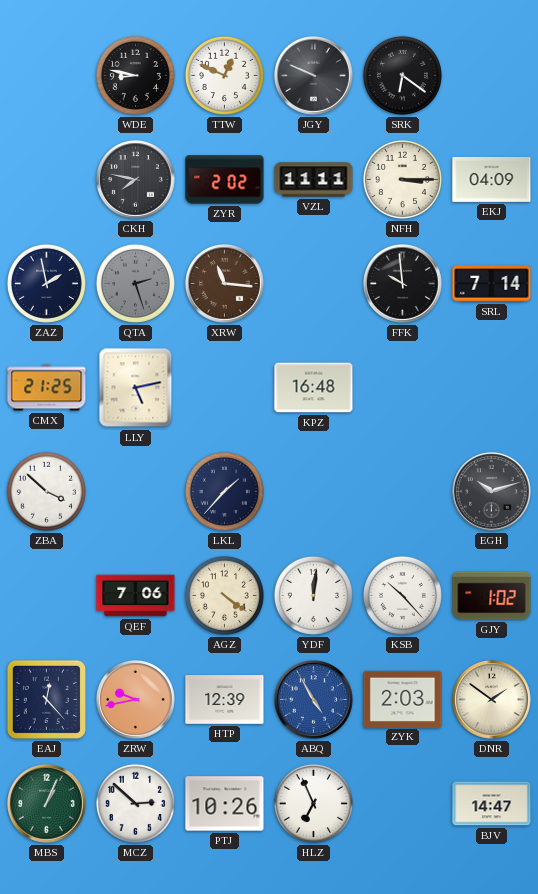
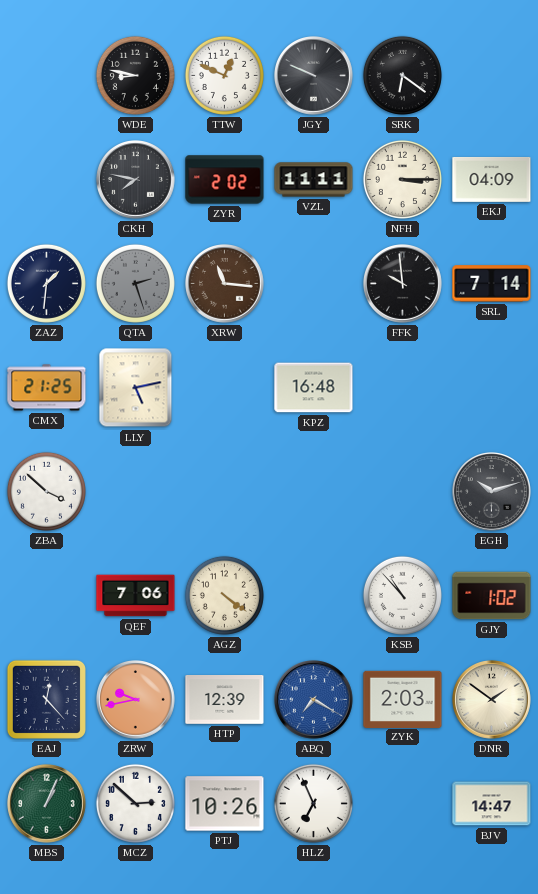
ZAZ: 1:58 -> 1:31 (46, 283)
LKL: 1:37 -> none (224, 491)
YDF: 12:01 -> none (313, 595)
KSB: 10:23 -> 10:53 (402, 595)
ABQ: 4:55 -> 7:20 (314, 700)
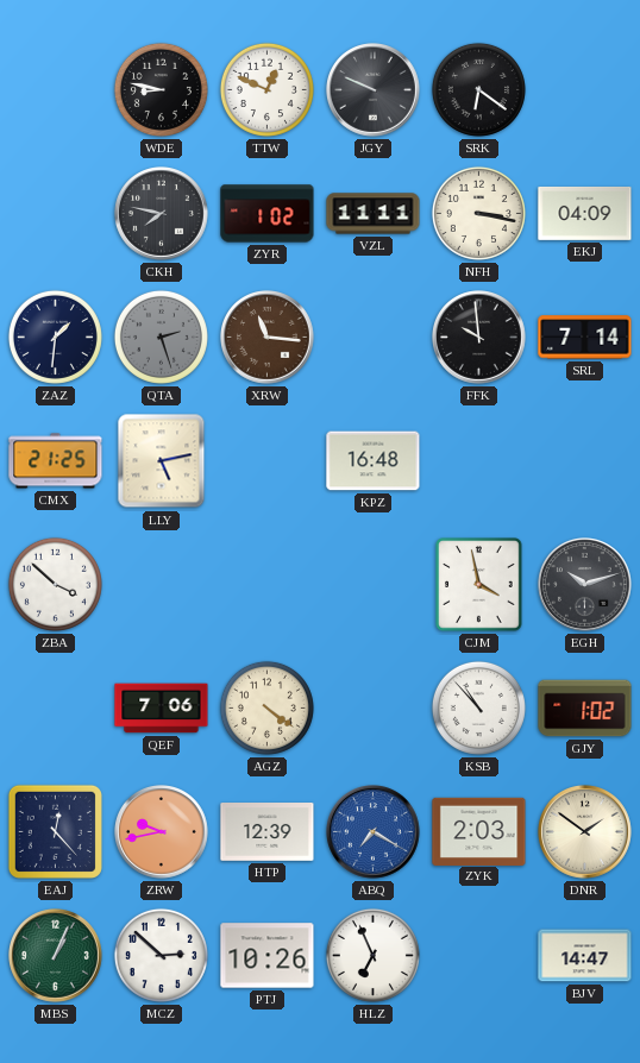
ZYR: 2:02 -> 1:02 (268, 214)
NFH: 3:15 -> 3:17 (478, 213)
CJM: none -> 3:58 (479, 585)
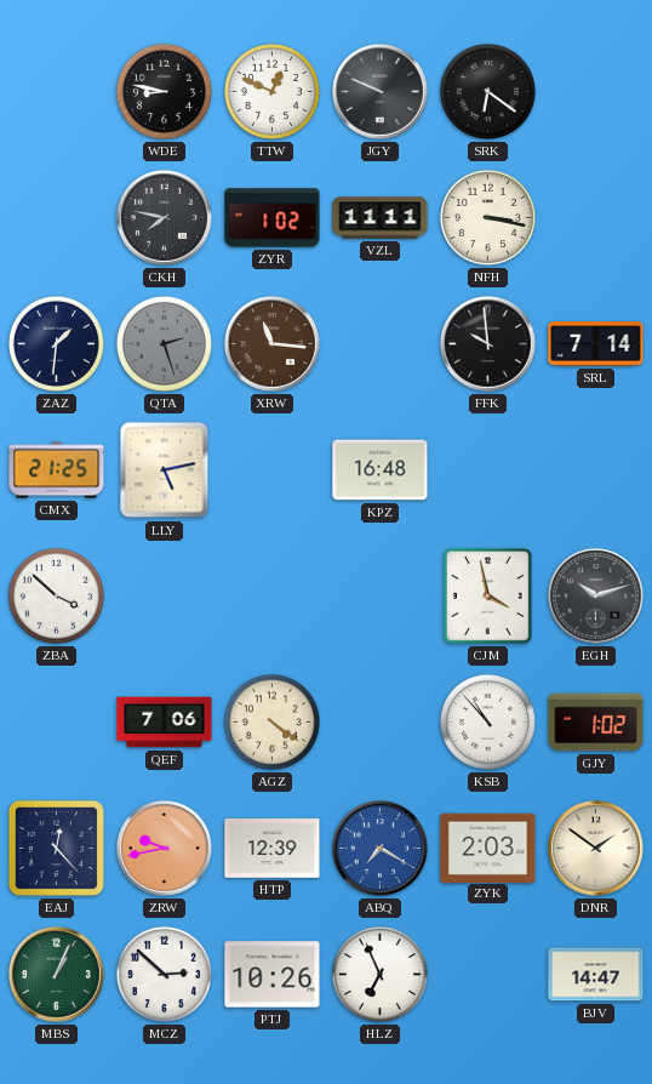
EKJ: 04:09 -> none (585, 213)
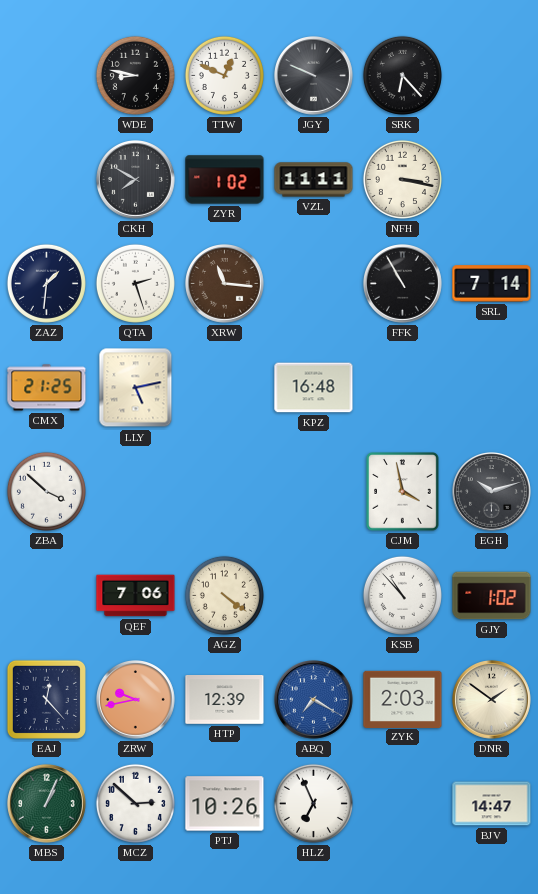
SRK: 6:21 -> 6:23 (402, 75)
CKH: 7:47 -> 7:50 (136, 180)
QTA dial: grey -> white (135, 283)
FFK: 9:59 -> 10:55 (403, 284)
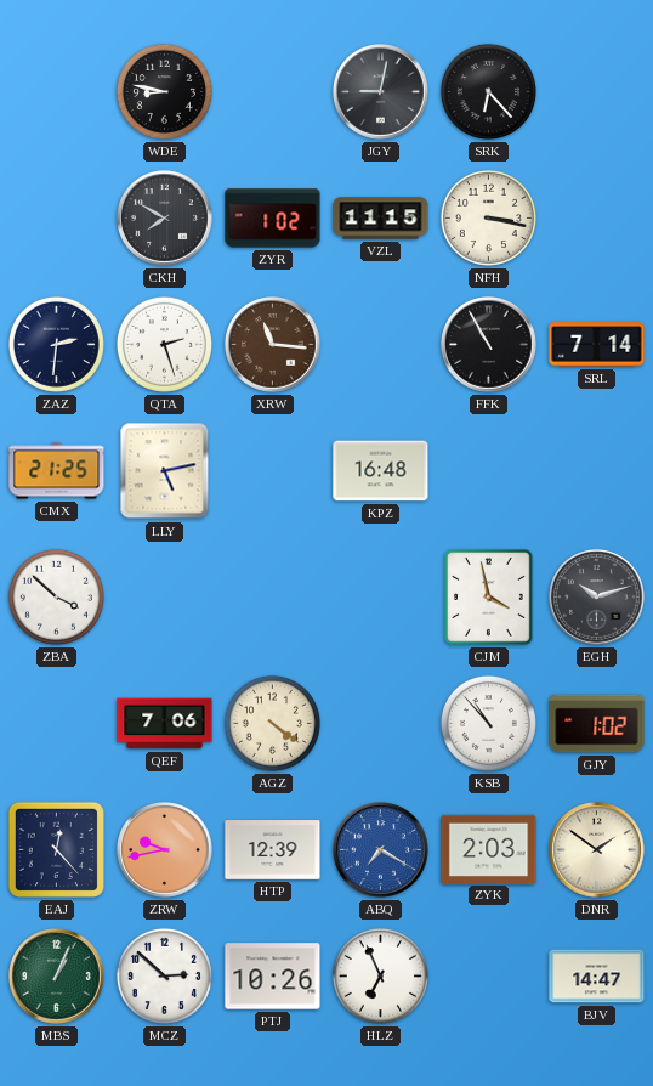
TTW: 12:49 -> none (224, 75)
JGY: 9:49 -> 9:02 (381, 92)
VZL: 11:11 -> 11:15 (381, 219)
ZAZ: 1:31 -> 2:31 (56, 344)
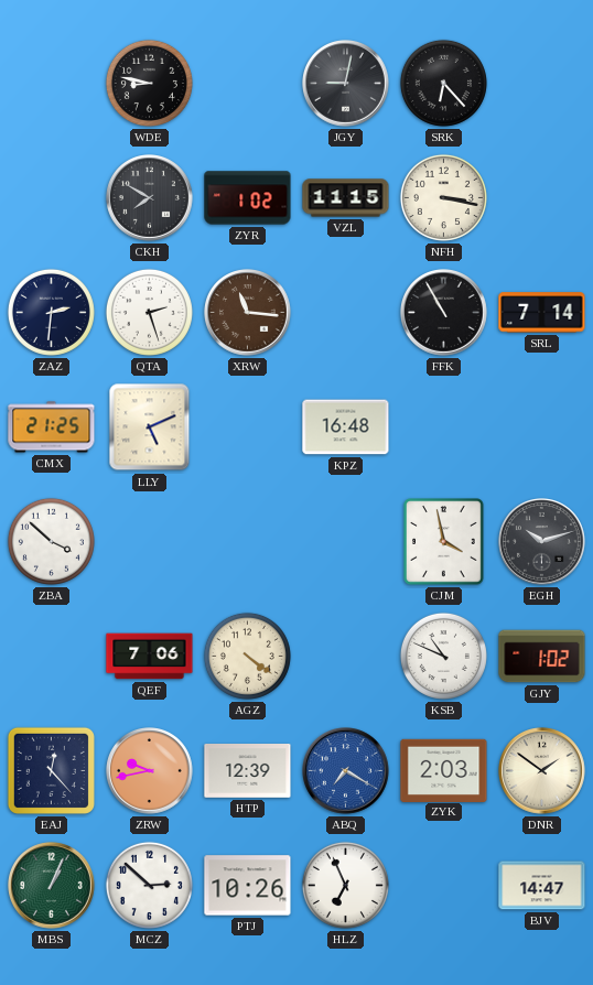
LLY: 5:13 -> 5:11 (150, 427)
KSB: 10:53 -> 10:49 (443, 656)
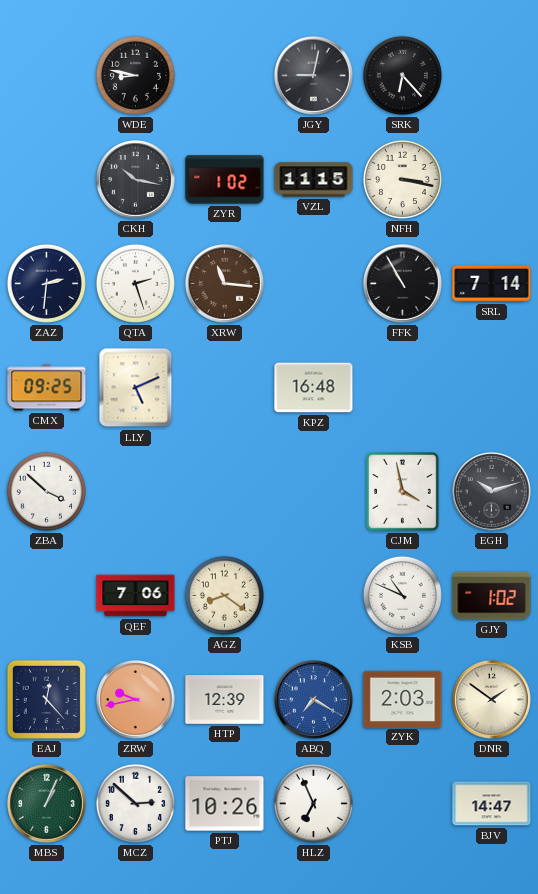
CKH: 7:50 -> 10:17 (136, 180)
CMX: 21:25 -> 09:25 (47, 388)
AGZ: 4:21 -> 8:21 (224, 595)
